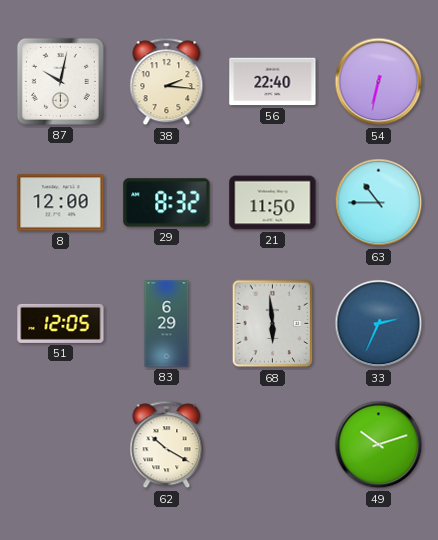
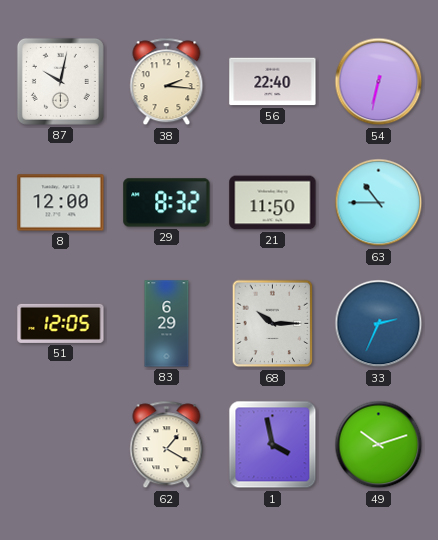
68: 5:59 -> 10:15 (273, 324)
62: 10:20 -> 1:20 (167, 445)
1: none -> 3:58 (273, 445)
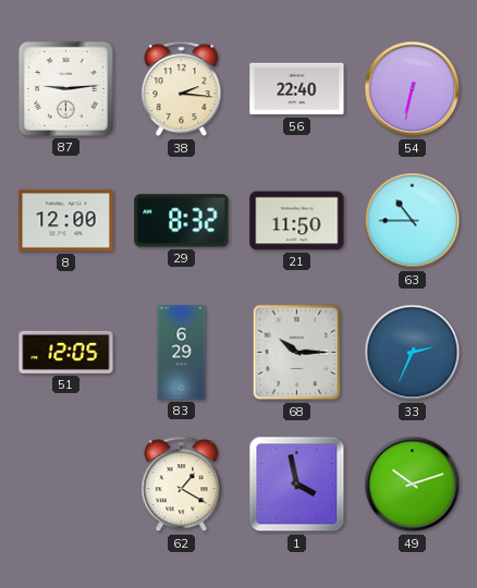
87: 10:02 -> 9:14 (65, 88)
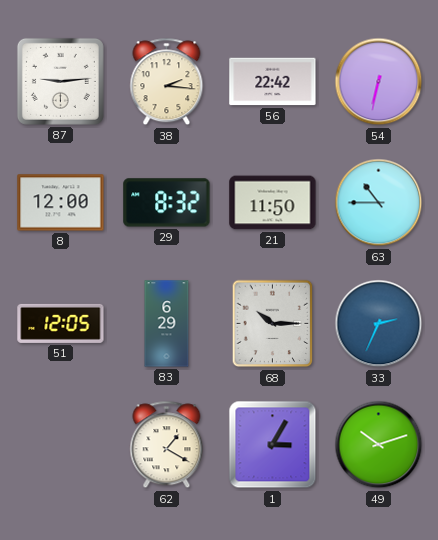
56: 22:40 -> 22:42 (273, 82)
1: 3:58 -> 3:05 (273, 445)
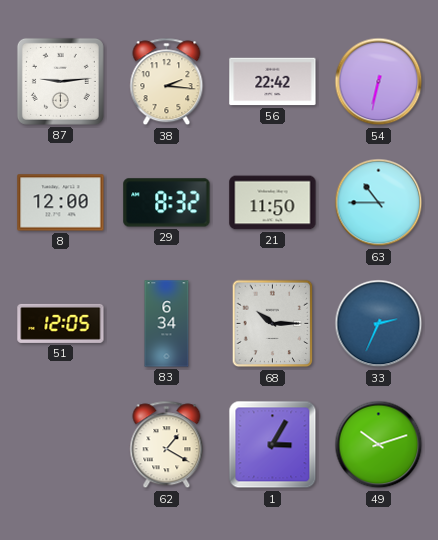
83: 6:29 -> 6:34 (167, 324)
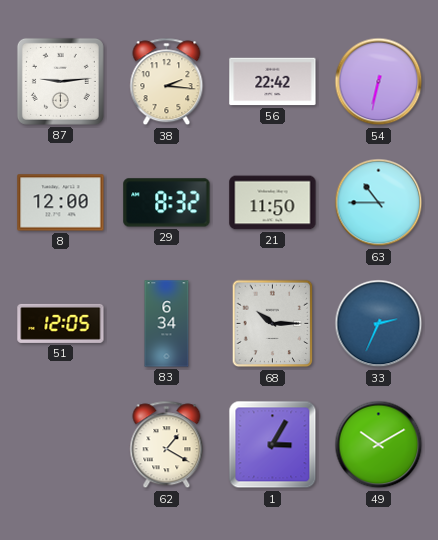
49: 10:12 -> 10:10 (379, 445)
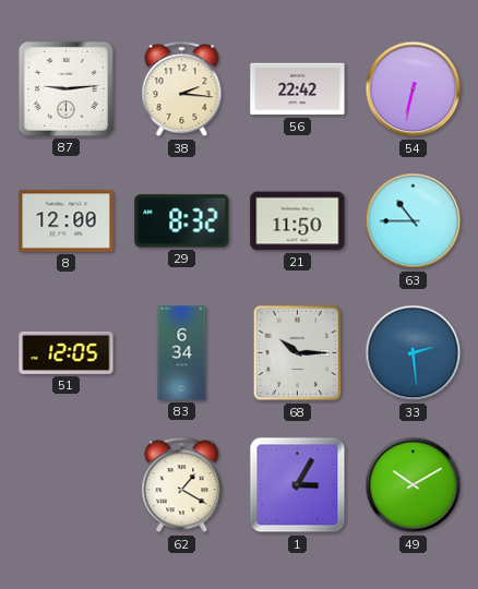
33: 2:34 -> 2:29 (414, 353)
